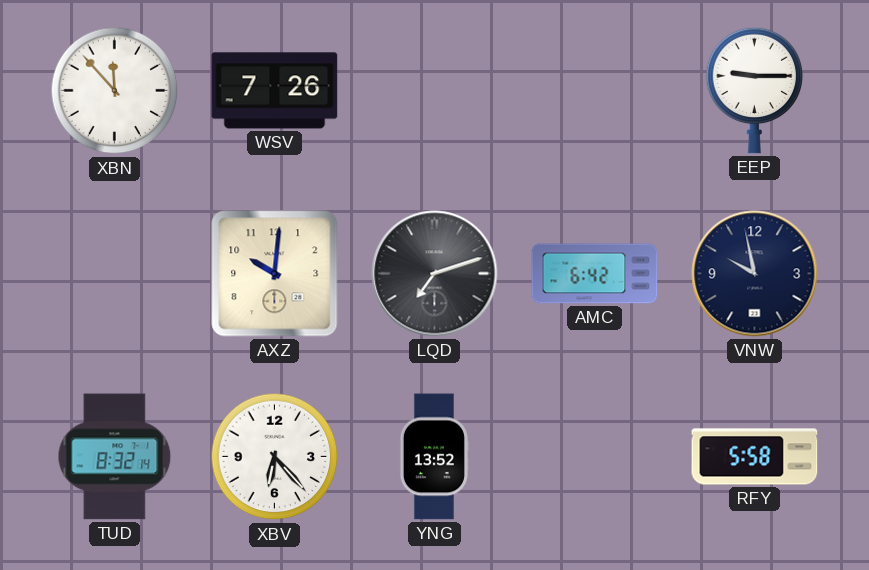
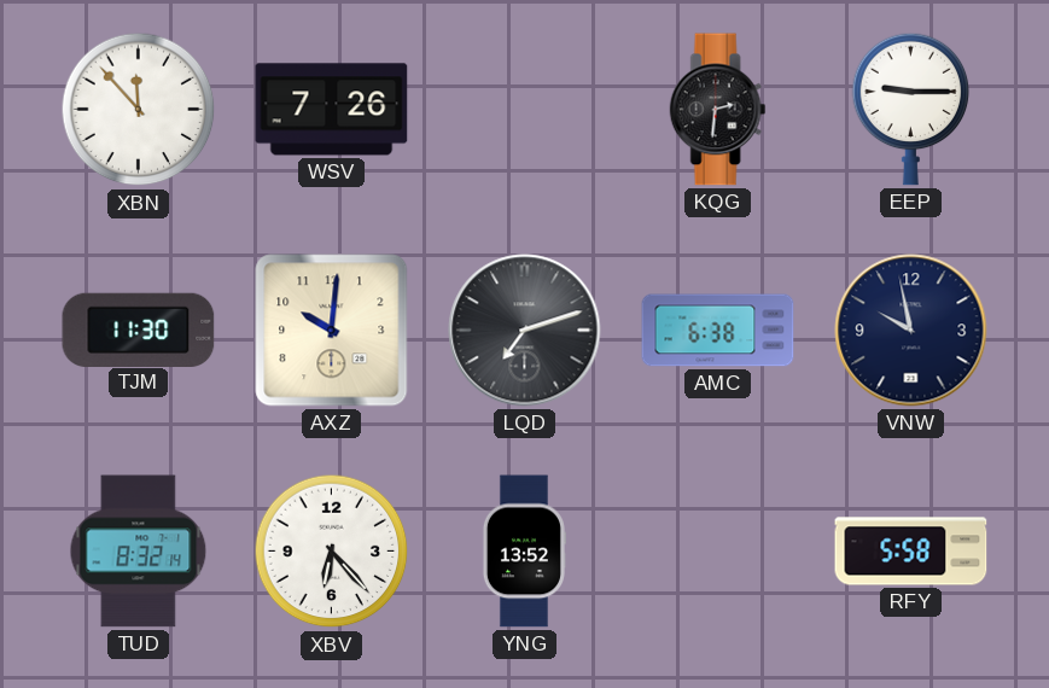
KQG: none -> 2:31 (718, 110)
TJM: none -> 11:30 (139, 330)
AMC: 6:42 -> 6:38 (718, 331)
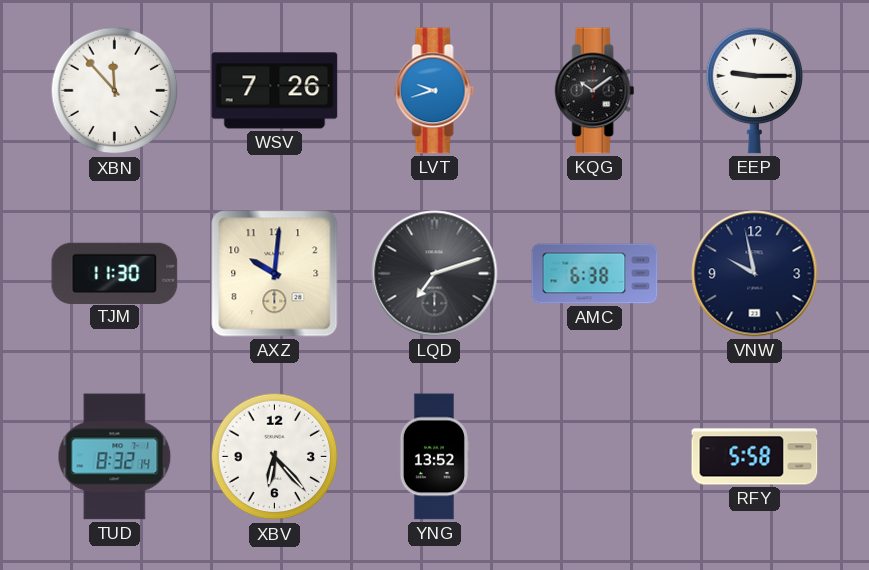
LVT: none -> 9:42 (435, 91)
KQG: 2:31 -> 10:09 (595, 91)
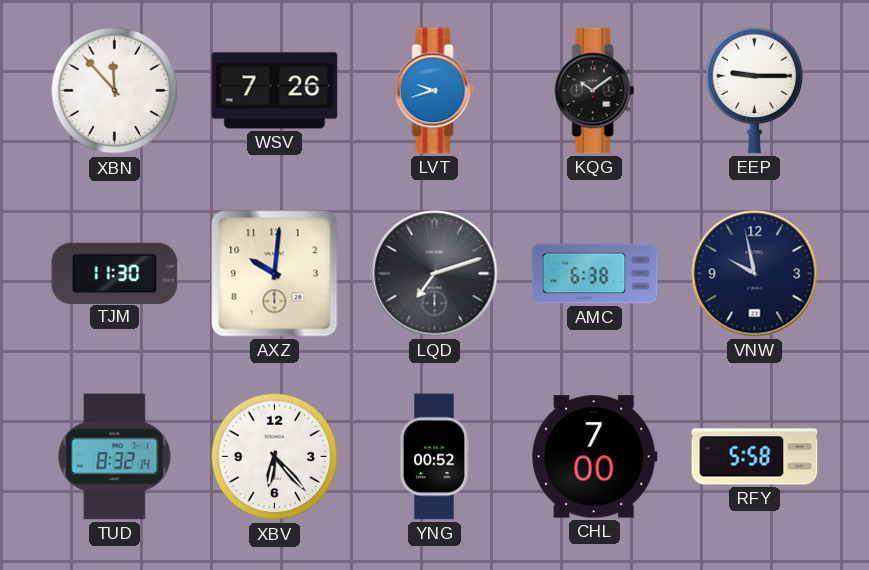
YNG: 13:52 -> 00:52 (434, 457)
CHL: none -> 7:00 (595, 457)
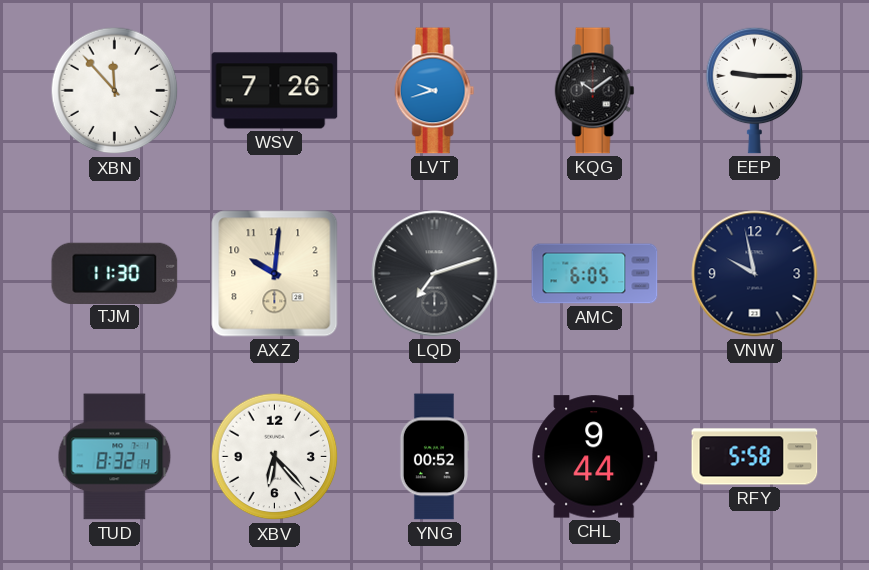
AMC: 6:38 -> 6:05 (595, 274)
CHL: 7:00 -> 9:44 (595, 457)
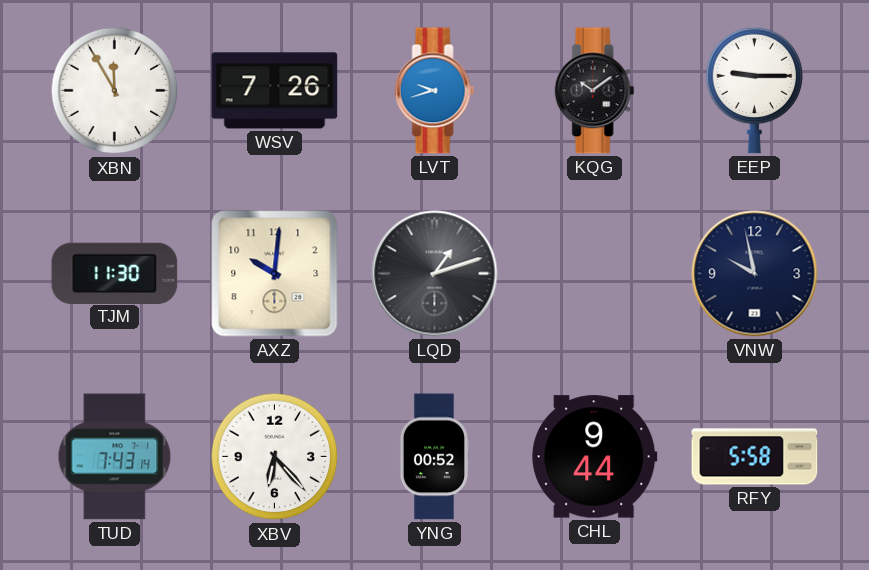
XBN: 11:53 -> 11:55 (115, 91)
LQD: 7:12 -> 1:12 (435, 274)
AMC: 6:05 -> none (595, 274)
TUD: 8:32 -> 7:43 (115, 457)
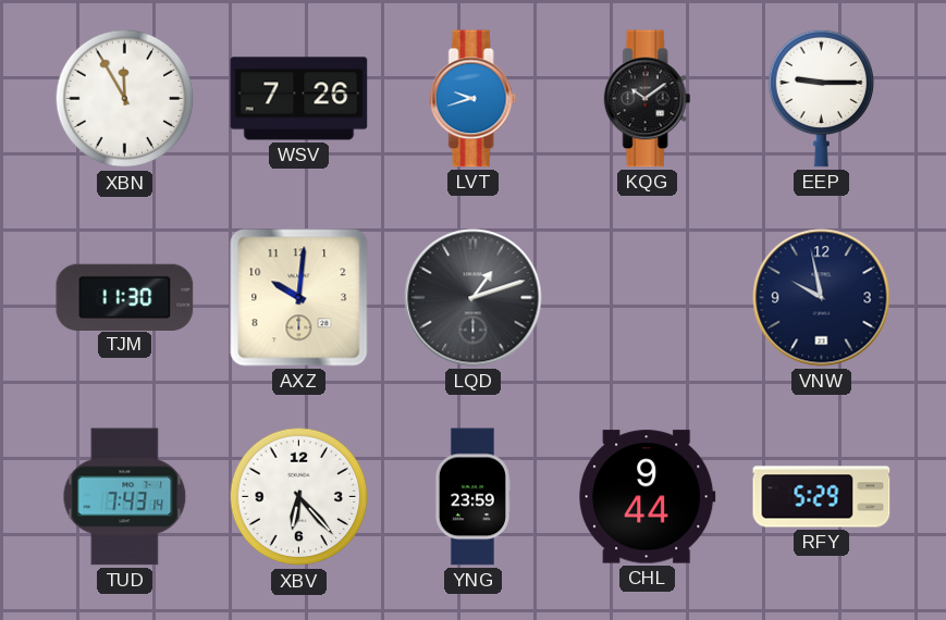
YNG: 00:52 -> 23:59 (472, 497)
RFY: 5:58 -> 5:29 (822, 497)
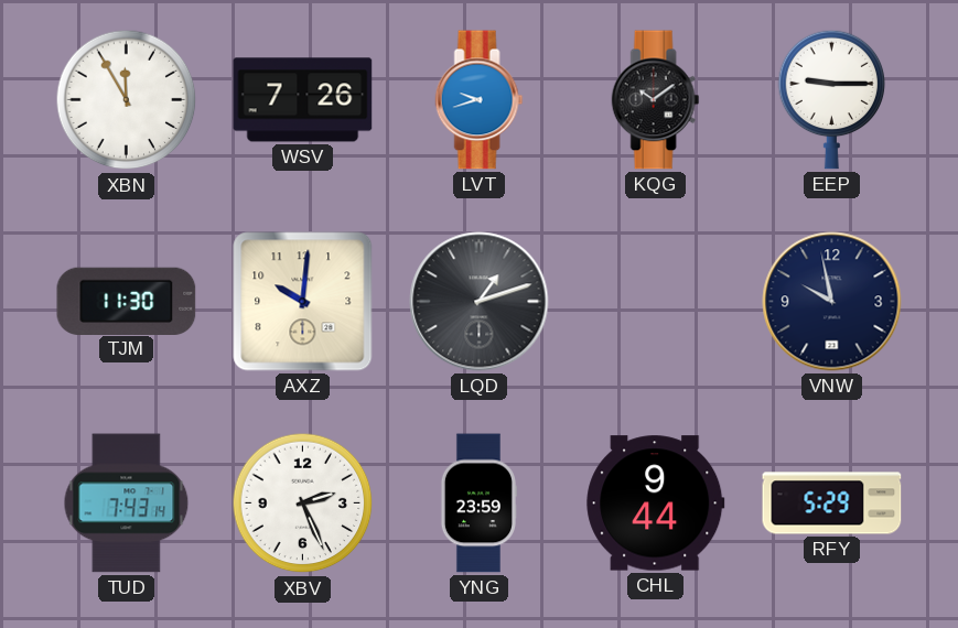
XBV: 6:23 -> 2:26 (303, 504)
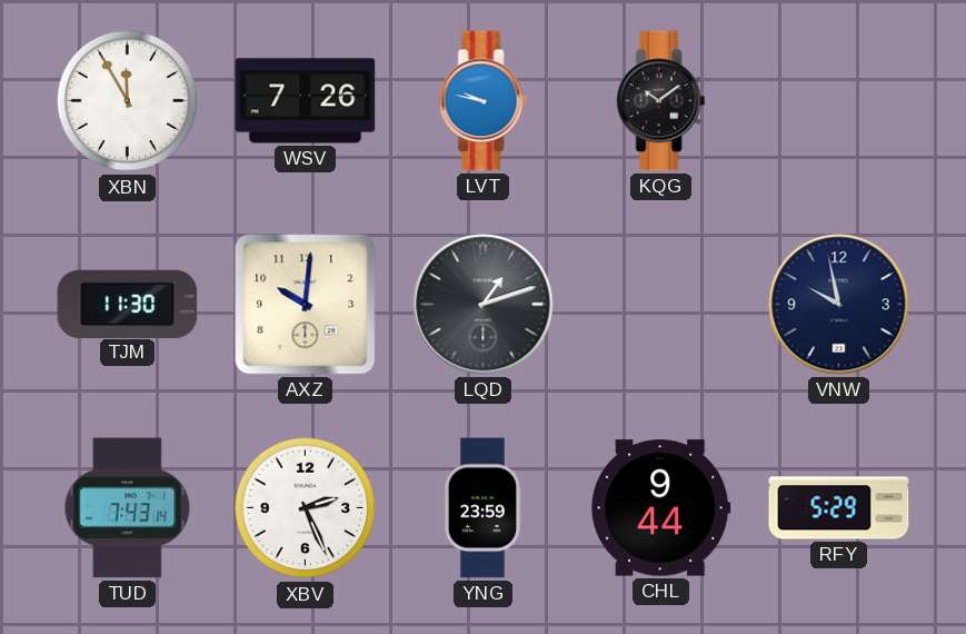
LVT: 9:42 -> 9:47 (484, 101)
EEP: 9:15 -> none (832, 99)
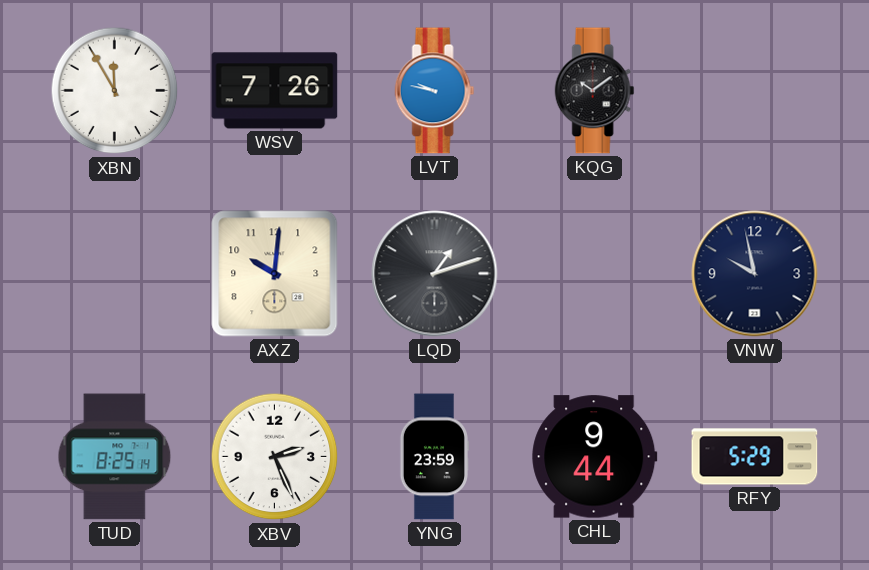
TJM: 11:30 -> none (128, 304)
TUD: 7:43 -> 8:25 (115, 457)
